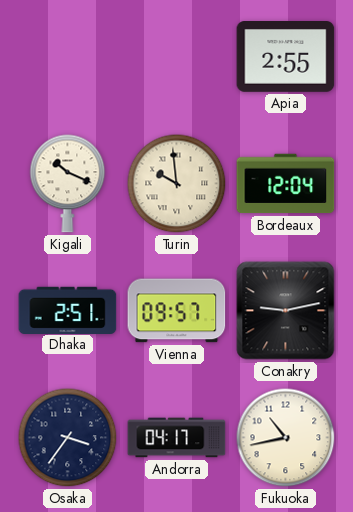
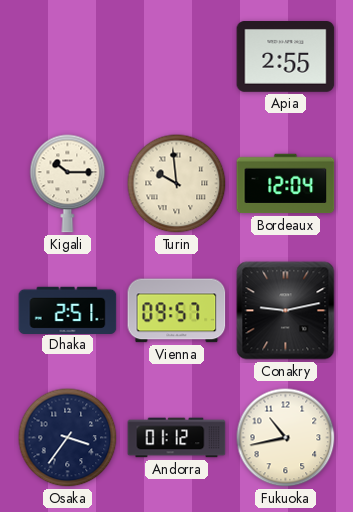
Kigali: 10:19 -> 10:15 (68, 184)
Andorra: 04:17 -> 01:12 (177, 438)
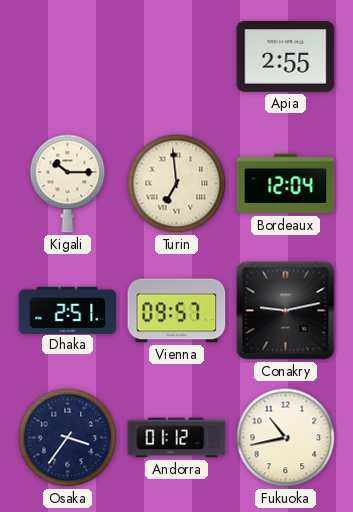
Turin: 9:59 -> 6:59 (177, 184)
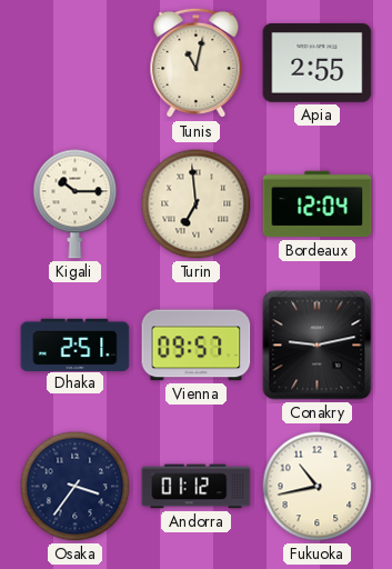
Tunis: none -> 11:02 (197, 63)
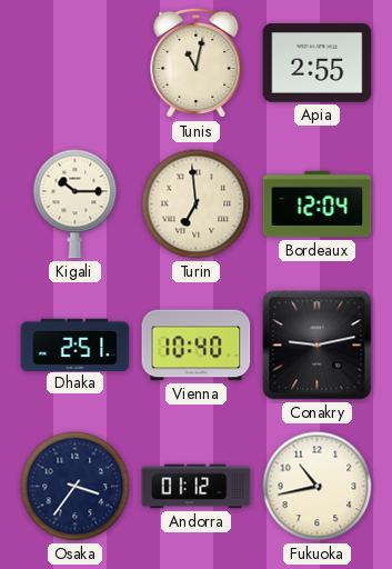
Vienna: 09:57 -> 10:40 (197, 346)
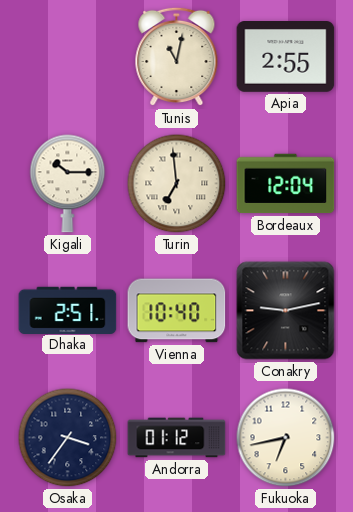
Fukuoka: 10:43 -> 6:43 (286, 438)
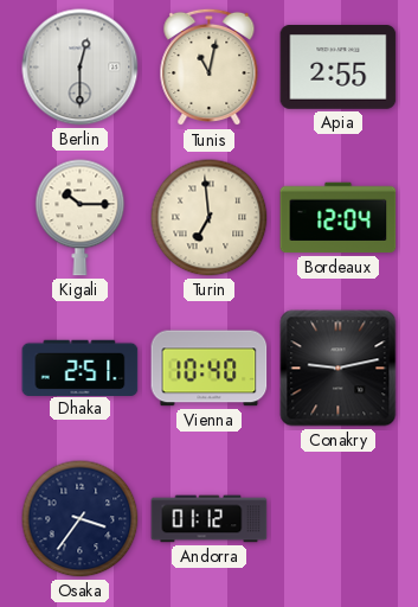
Berlin: none -> 12:30 (81, 68)
Fukuoka: 6:43 -> none (286, 438)
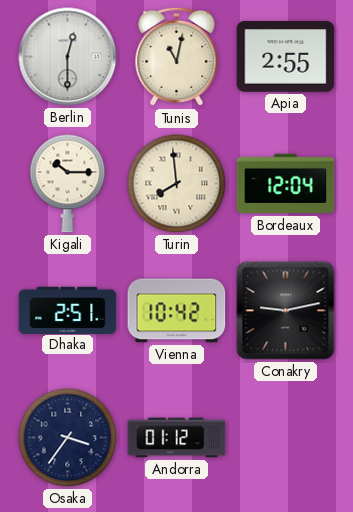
Turin: 6:59 -> 7:59 (177, 184)
Vienna: 10:40 -> 10:42 (177, 311)
